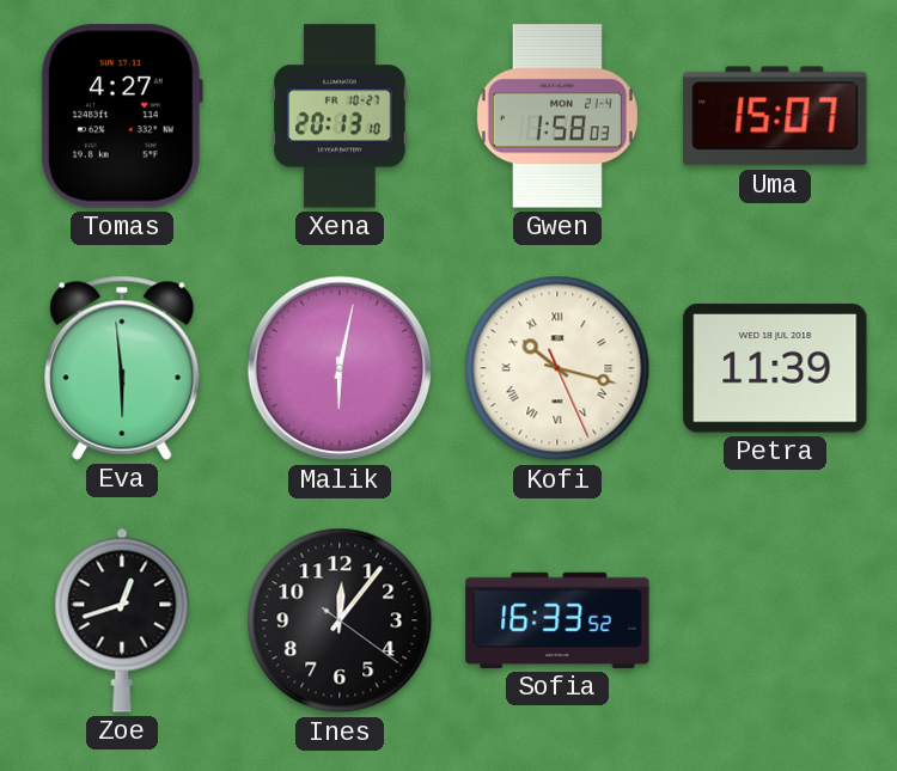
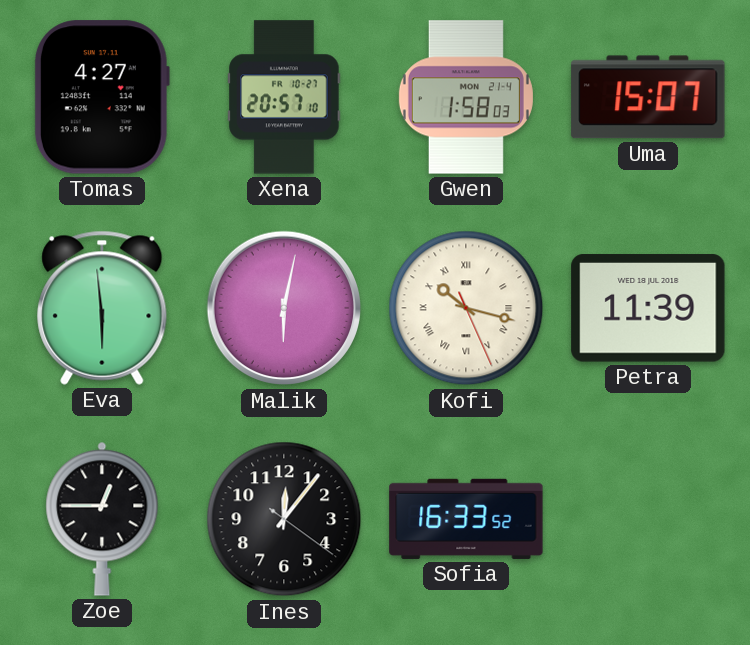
Xena: 20:13 -> 20:57 (284, 97)
Zoe: 12:42 -> 12:45 (102, 519)
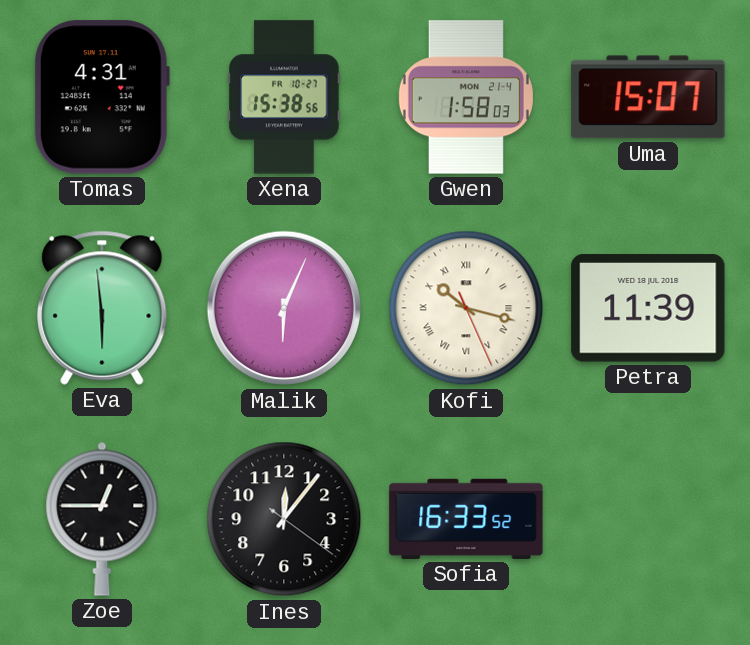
Tomas: 4:27 -> 4:31 (102, 97)
Xena: 20:57 -> 15:38 (284, 97)
Malik: 6:02 -> 6:04 (284, 308)
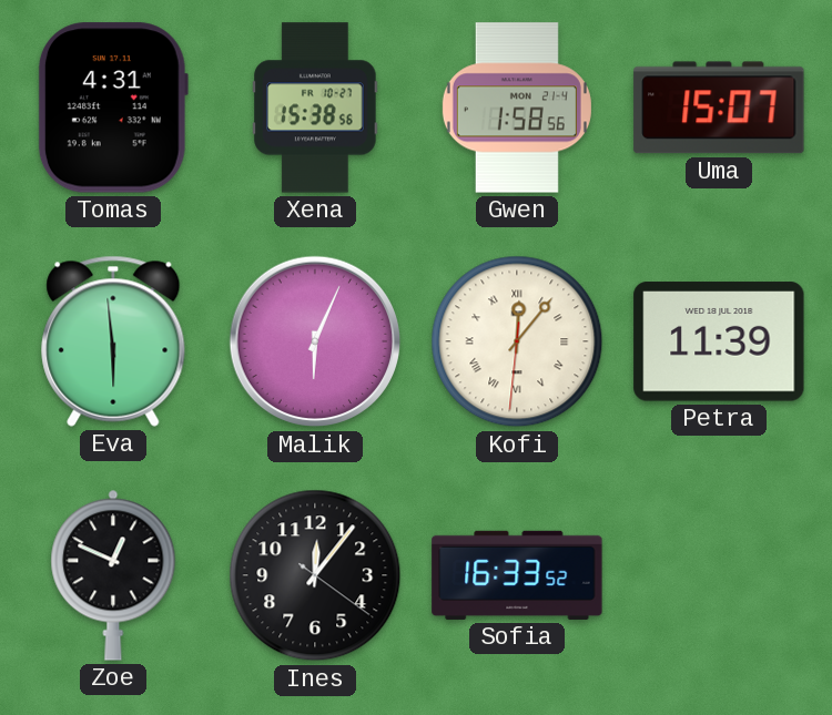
Gwen: 1:58:03 -> 1:58:56 (517, 108)
Kofi: 10:17 -> 12:06 (517, 341)
Zoe: 12:45 -> 12:49 (113, 575)
